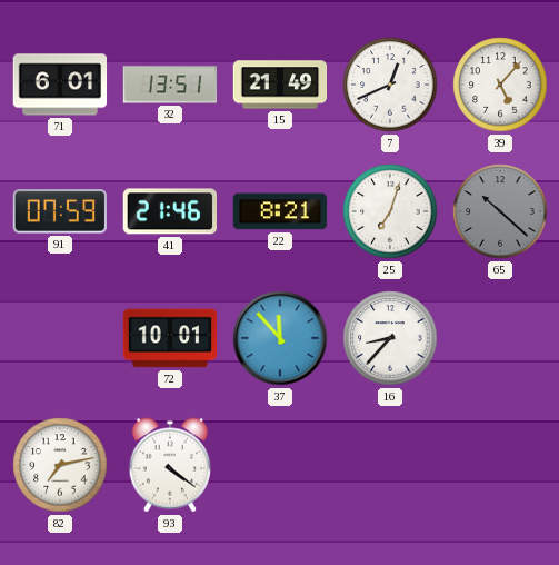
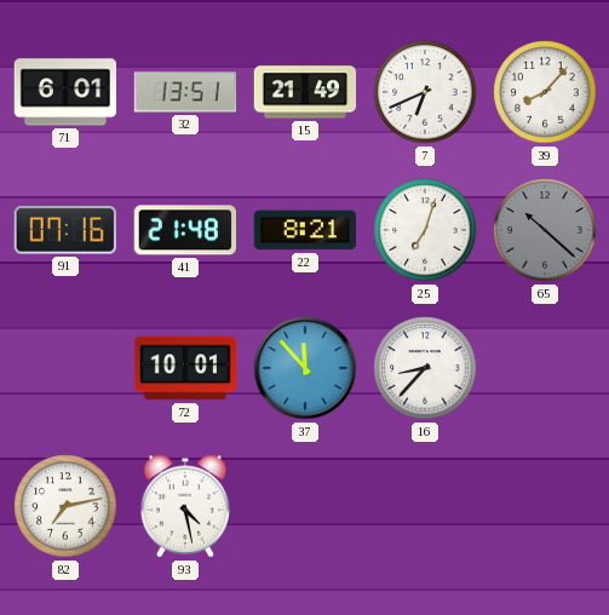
7: 12:41 -> 6:41 (425, 92)
39: 5:07 -> 8:07 (545, 92)
91: 07:59 -> 07:16 (64, 230)
41: 21:46 -> 21:48 (184, 230)
93: 4:21 -> 4:28 (184, 506)
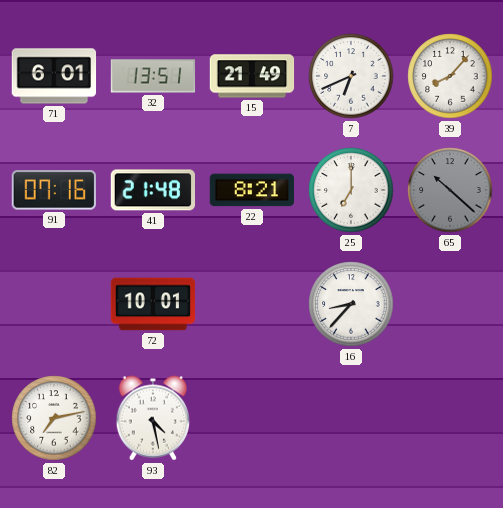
25: 7:03 -> 7:00 (351, 190)
37: 11:53 -> none (305, 368)
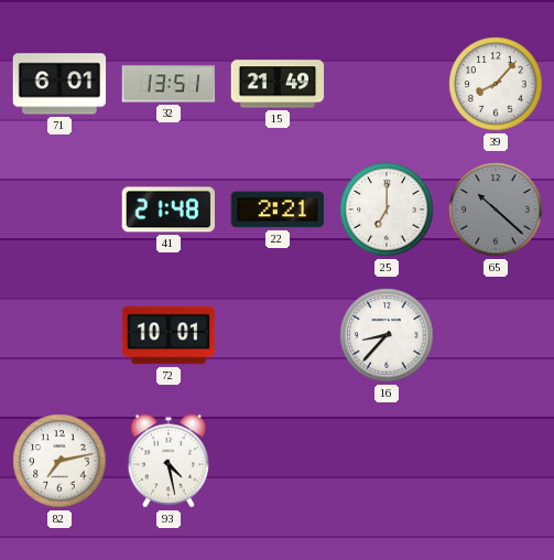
7: 6:41 -> none (351, 76)
91: 07:16 -> none (53, 190)
22: 8:21 -> 2:21 (278, 209)
